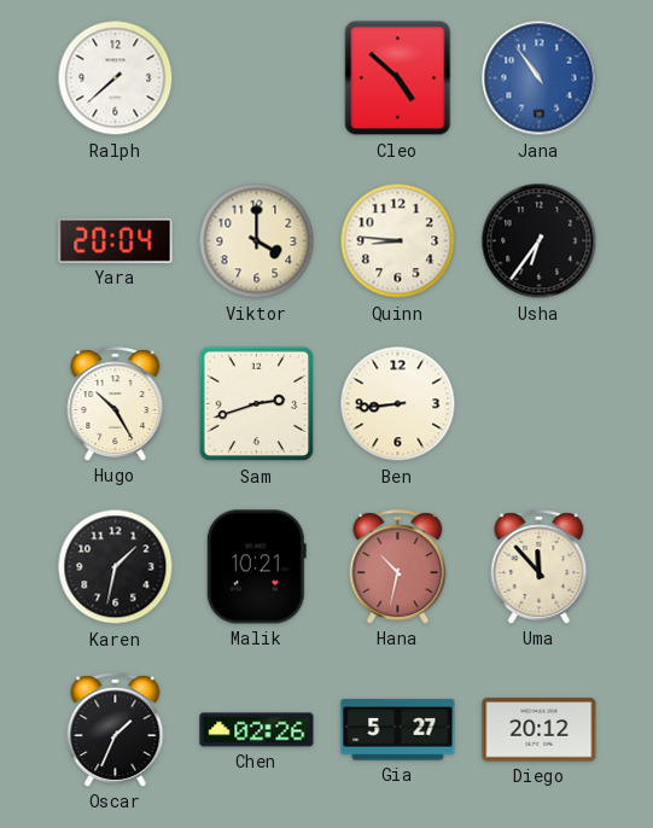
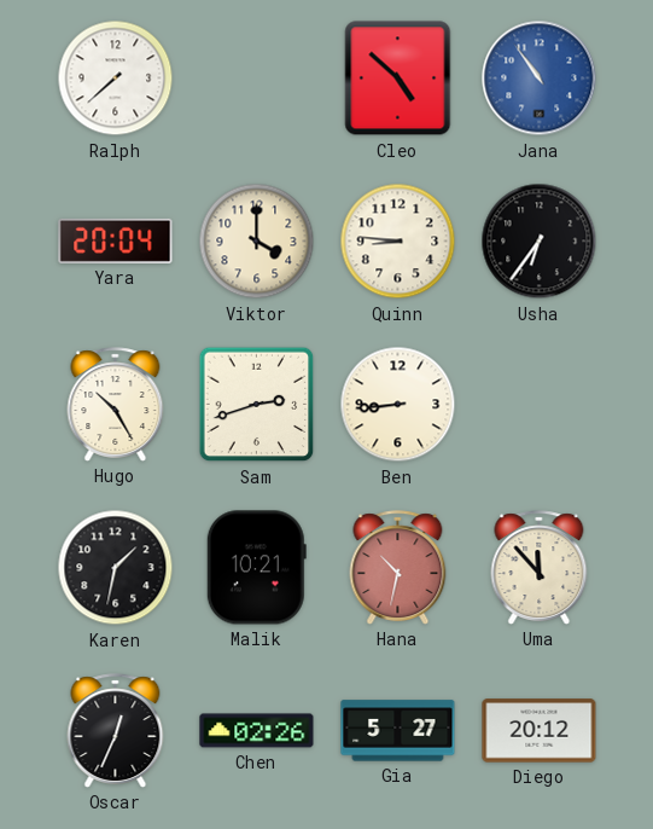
Oscar: 1:34 -> 12:34 (116, 731)
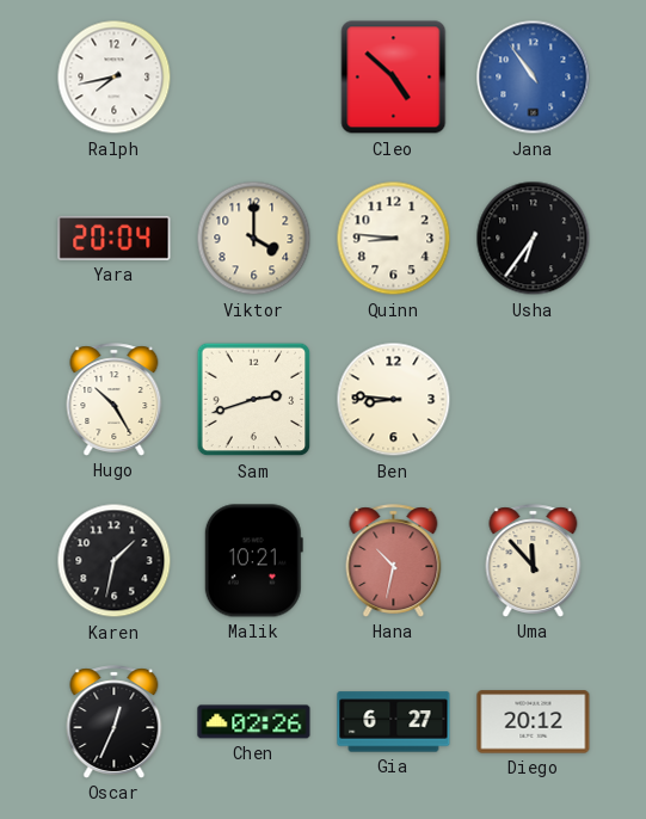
Ralph: 7:38 -> 7:43 (115, 78)
Ben: 8:44 -> 8:46 (394, 400)
Gia: 5:27 -> 6:27 (394, 722)
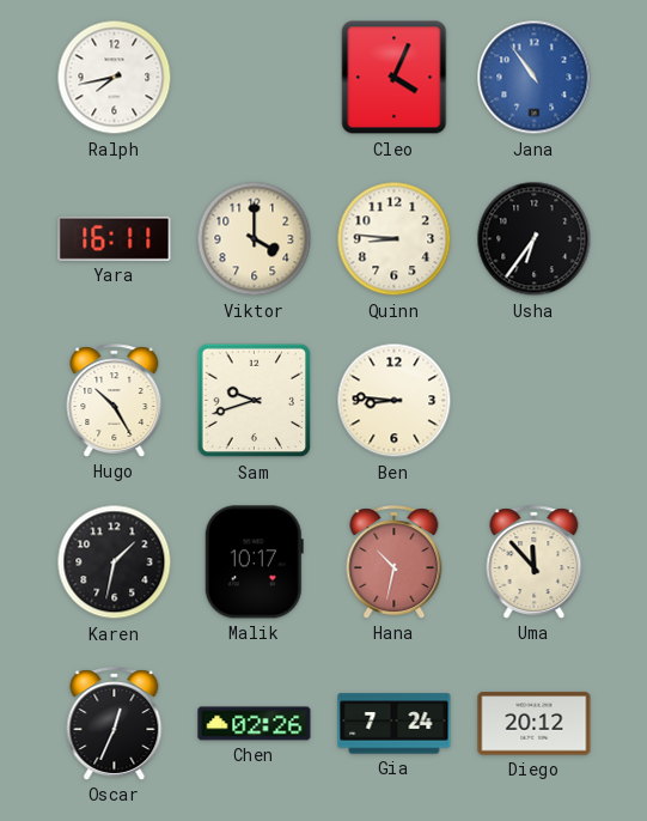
Cleo: 4:52 -> 4:04 (395, 78)
Yara: 20:04 -> 16:11 (115, 238)
Sam: 2:42 -> 9:42 (255, 401)
Malik: 10:21 -> 10:17 (254, 562)
Gia: 6:27 -> 7:24 (395, 724)
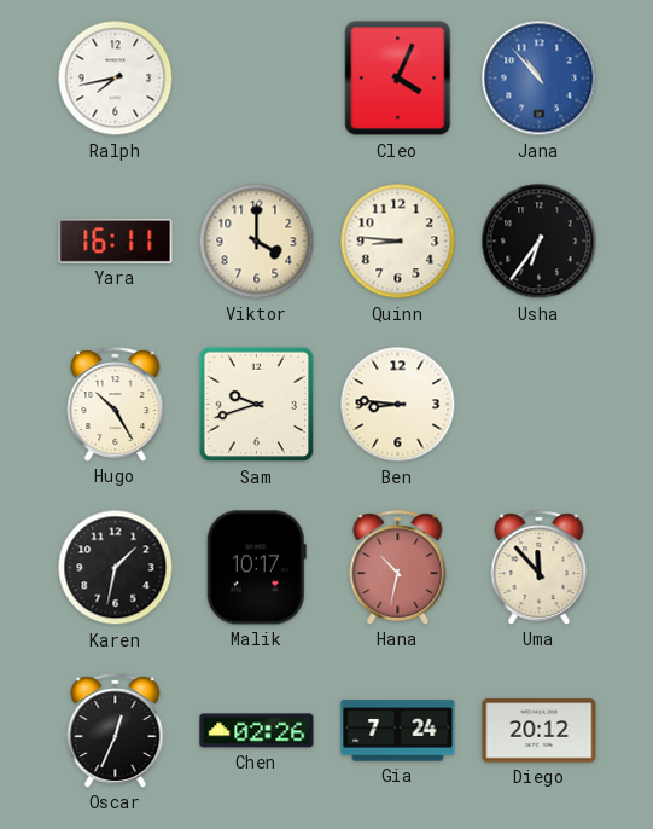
Jana: 10:54 -> 10:53 (540, 79)
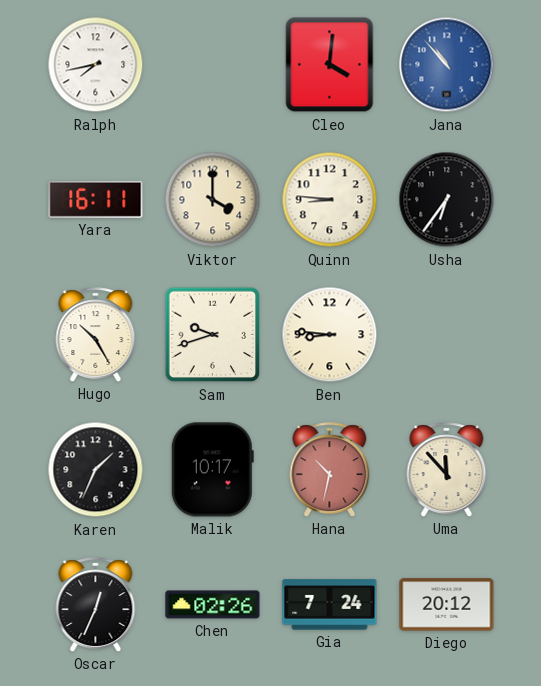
Cleo: 4:04 -> 4:01 (330, 65)
Karen: 1:32 -> 1:34 (96, 470)
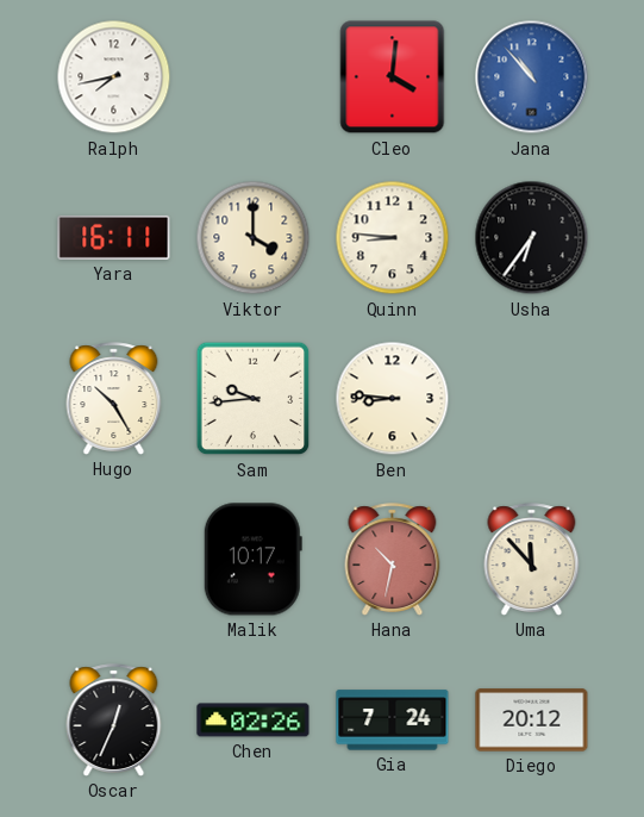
Sam: 9:42 -> 9:44 (254, 399)
Karen: 1:34 -> none (96, 470)
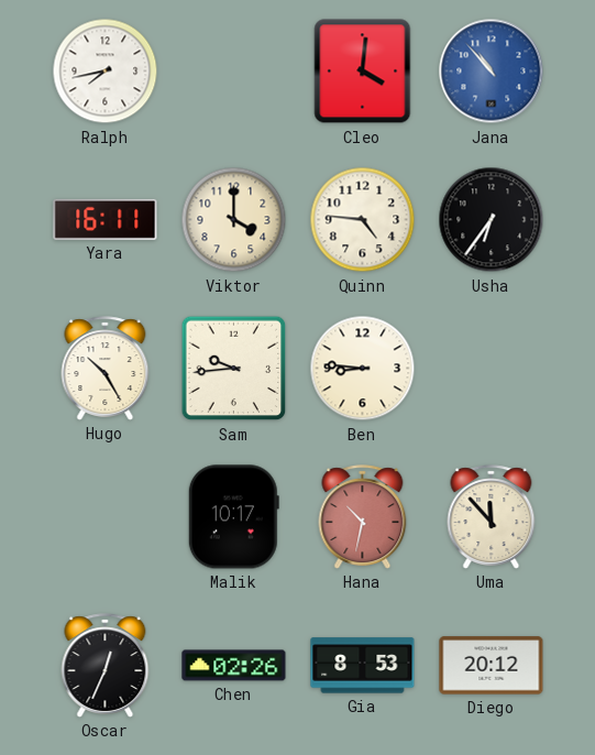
Quinn: 8:46 -> 4:46 (363, 220)
Gia: 7:24 -> 8:53 (363, 666)
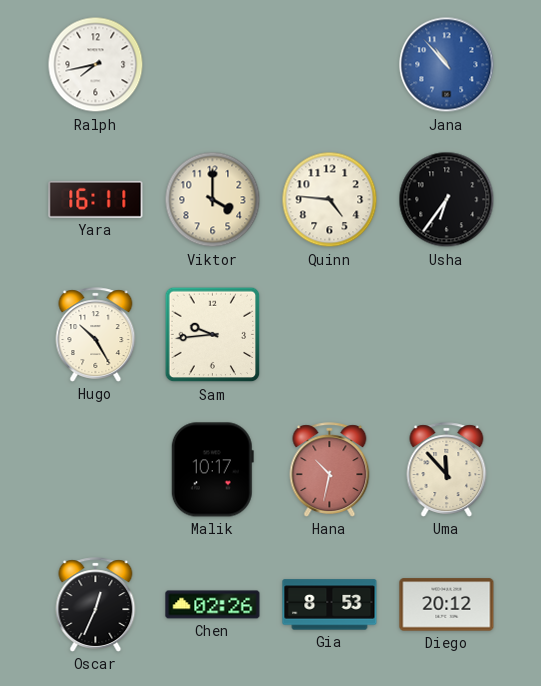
Cleo: 4:01 -> none (363, 72)
Ben: 8:46 -> none (363, 369)
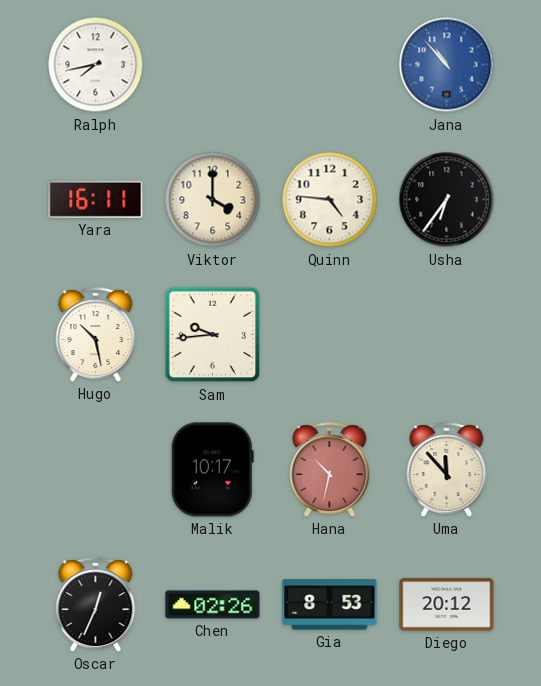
Hugo: 10:25 -> 10:28 (96, 335)
